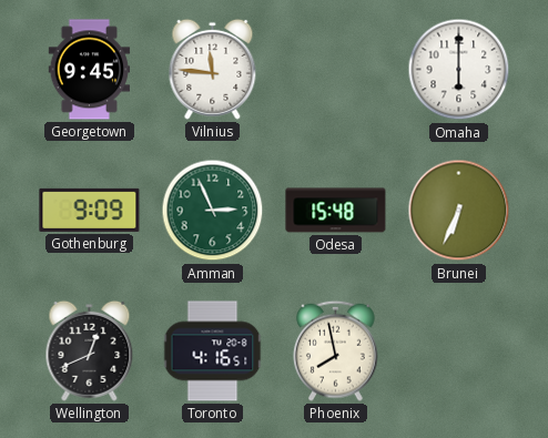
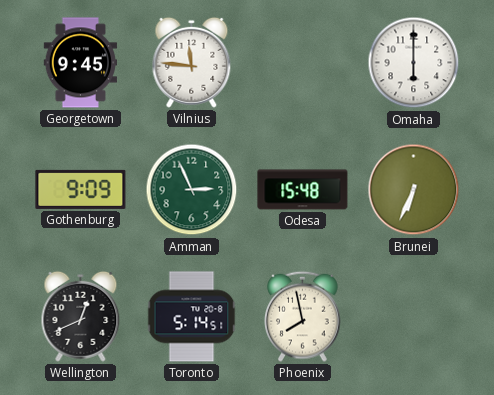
Toronto: 4:16 -> 5:14 (192, 317)
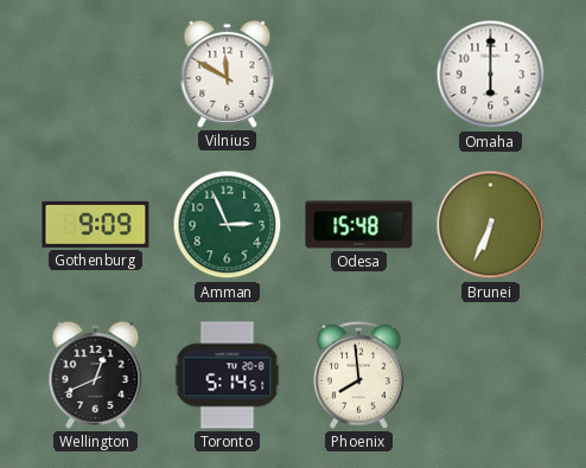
Georgetown: 9:45 -> none (81, 63)
Vilnius: 11:46 -> 11:50 (228, 73)
Phoenix: 7:58 -> 7:59 (359, 374)
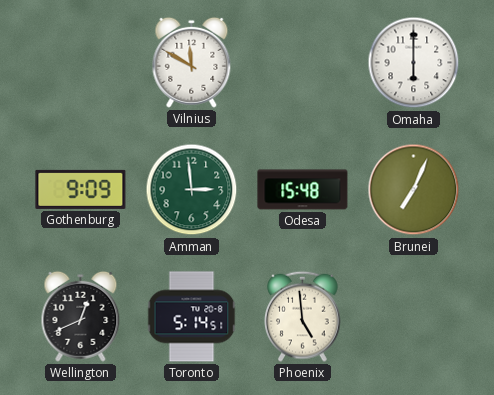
Amman: 2:56 -> 2:59 (192, 190)
Brunei: 6:34 -> 7:04 (414, 190)
Phoenix: 7:59 -> 4:59 (303, 316)
